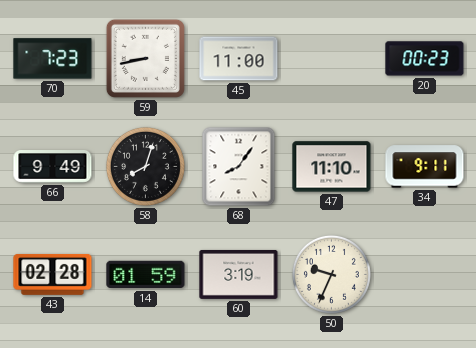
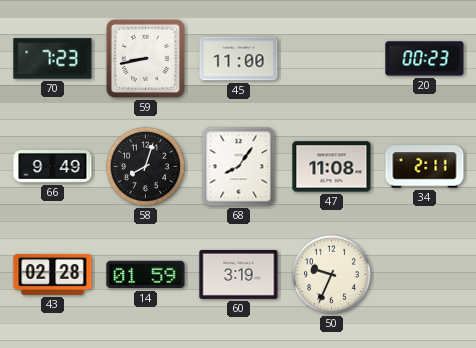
47: 11:10 -> 11:08 (332, 167)
34: 9:11 -> 2:11 (425, 167)
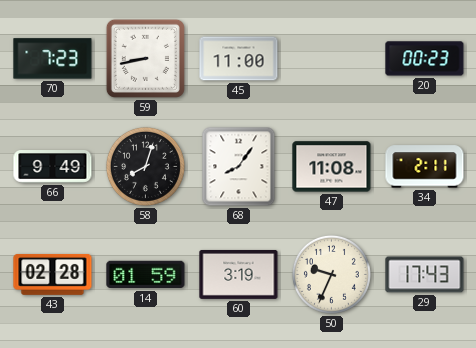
29: none -> 17:43 (425, 275)
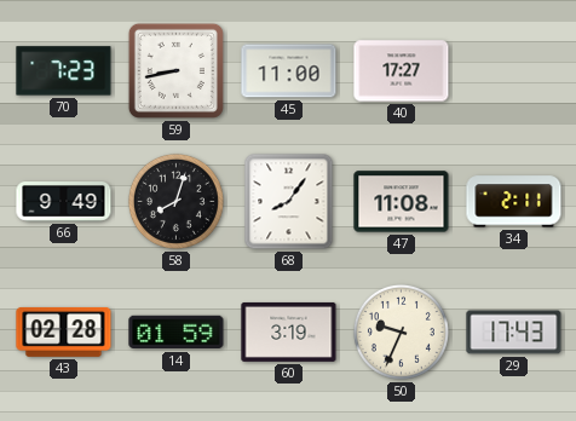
40: none -> 17:27 (402, 71)
20: 00:23 -> none (425, 59)
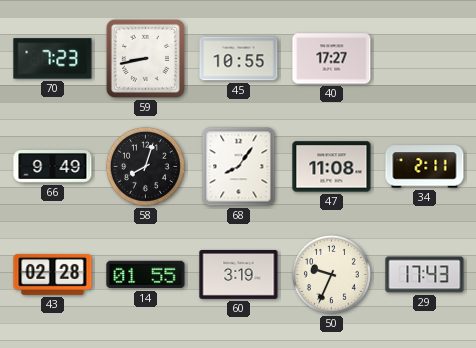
45: 11:00 -> 10:55 (239, 59)
14: 01:59 -> 01:55 (146, 275)
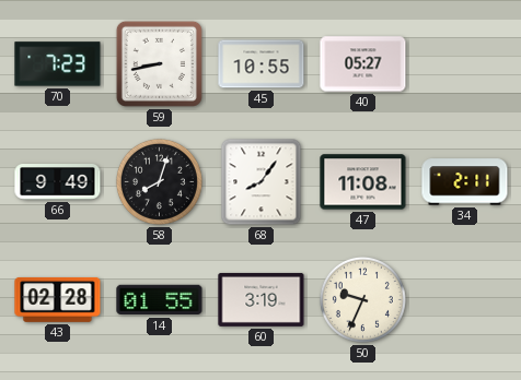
40: 17:27 -> 05:27 (363, 64)
29: 17:43 -> none (425, 275)
